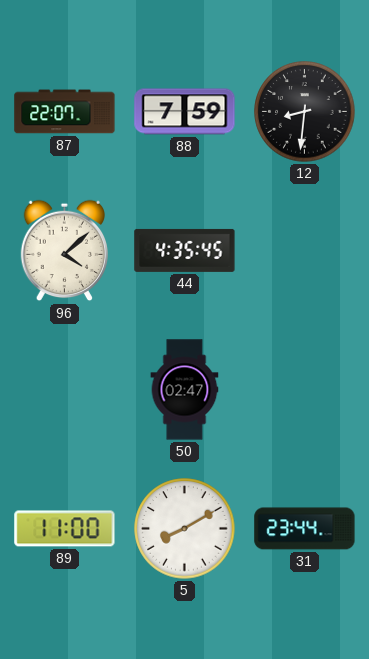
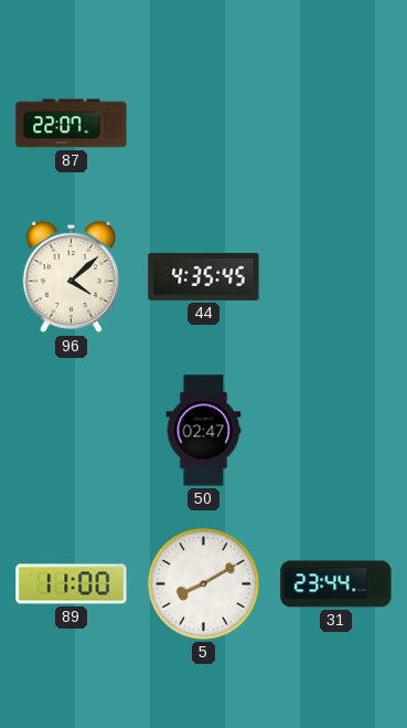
88: 7:59 -> none (185, 112)
12: 8:31 -> none (305, 112)
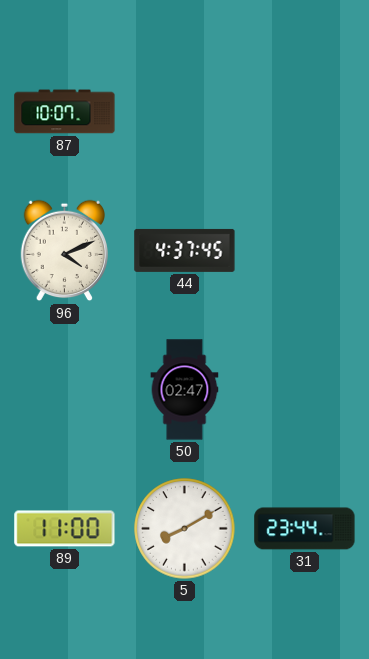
87: 22:07 -> 10:07 (65, 112)
96: 4:08 -> 4:11 (64, 251)
44: 4:35 -> 4:37 (185, 250)
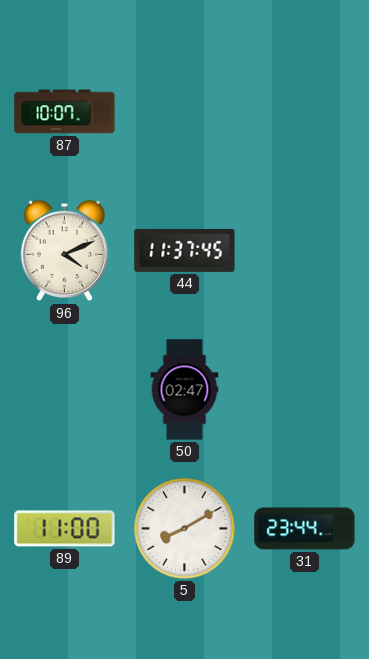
44: 4:37 -> 11:37 (185, 250)
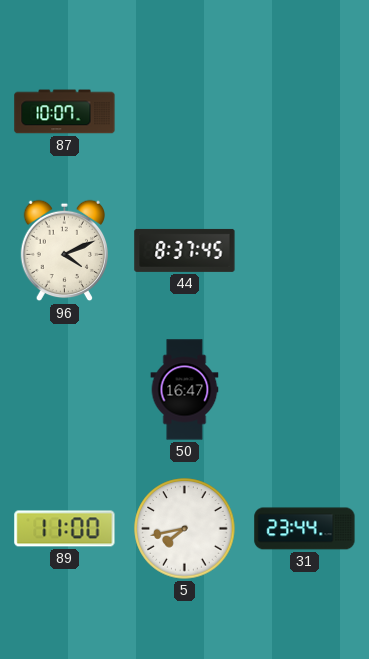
44: 11:37 -> 8:37 (185, 250)
50: 02:47 -> 16:47 (185, 390)
5: 8:10 -> 7:43 (185, 529)
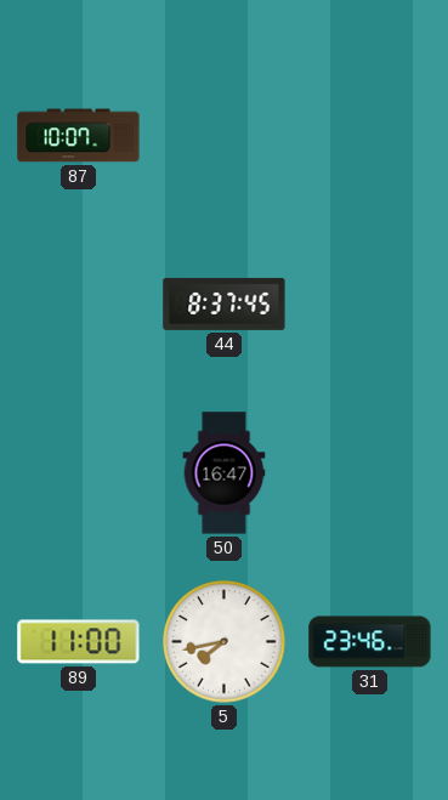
96: 4:11 -> none (64, 251)
31: 23:44 -> 23:46 (370, 642)
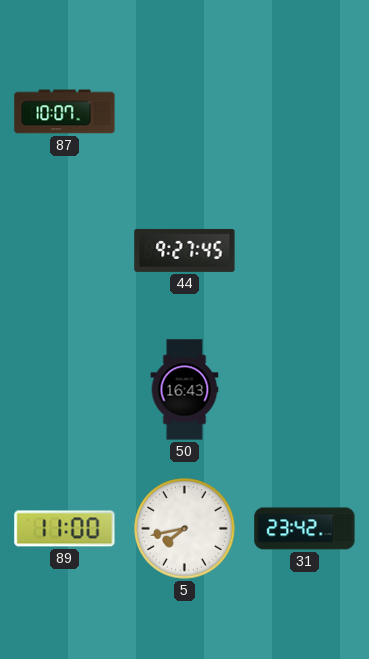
44: 8:37 -> 9:27 (185, 250)
50: 16:47 -> 16:43 (185, 390)
31: 23:46 -> 23:42 (305, 529)
